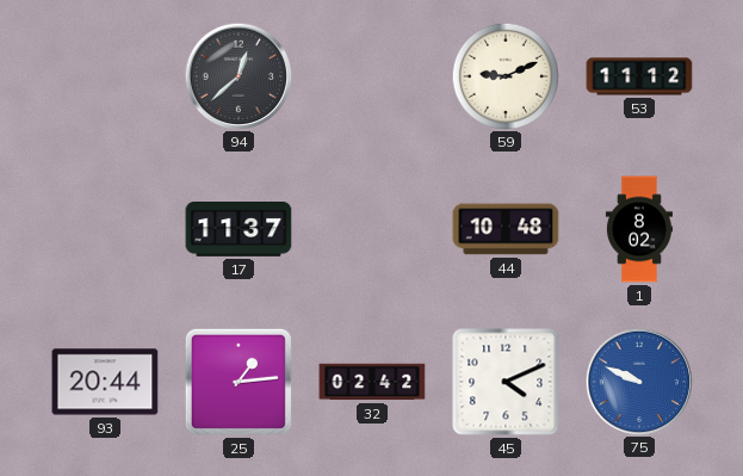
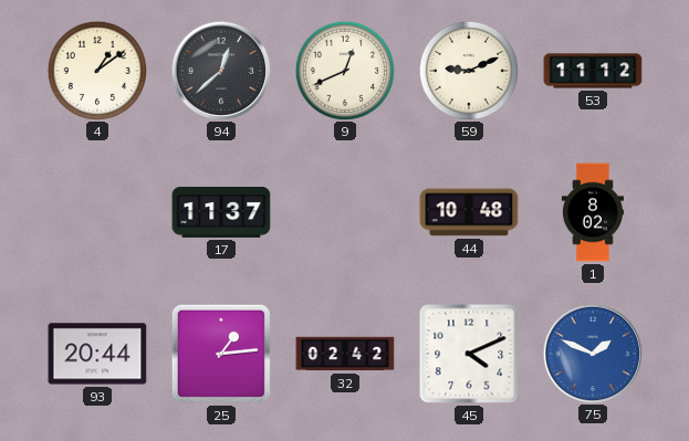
4: none -> 1:09 (96, 70)
9: none -> 12:41 (344, 70)
75: 9:49 -> 1:49 (592, 353)
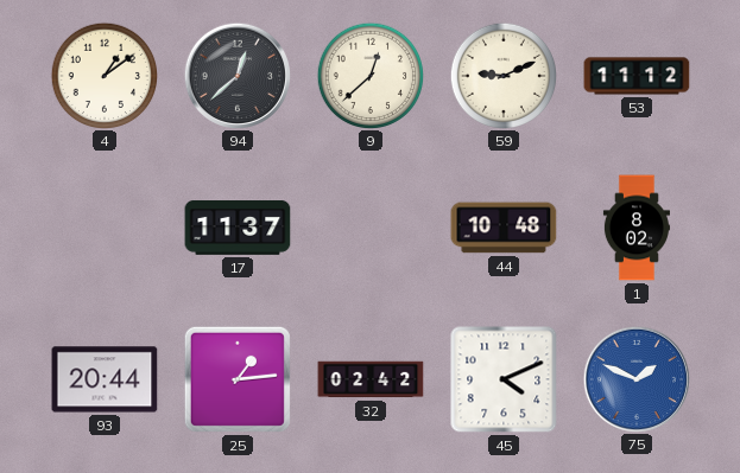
9: 12:41 -> 12:38 (369, 75)
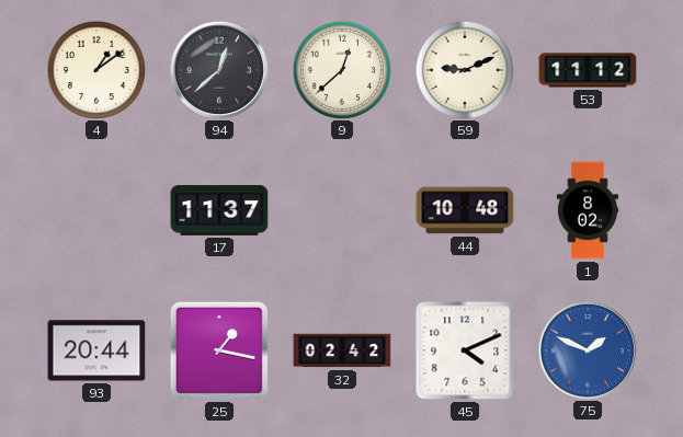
25: 1:14 -> 1:17 (219, 350)
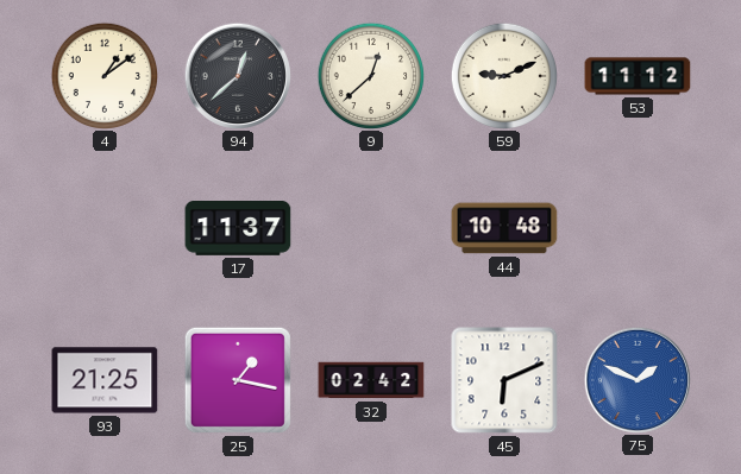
1: 8:02 -> none (588, 210)
93: 20:44 -> 21:25 (105, 380)
45: 4:11 -> 6:11 (504, 380)
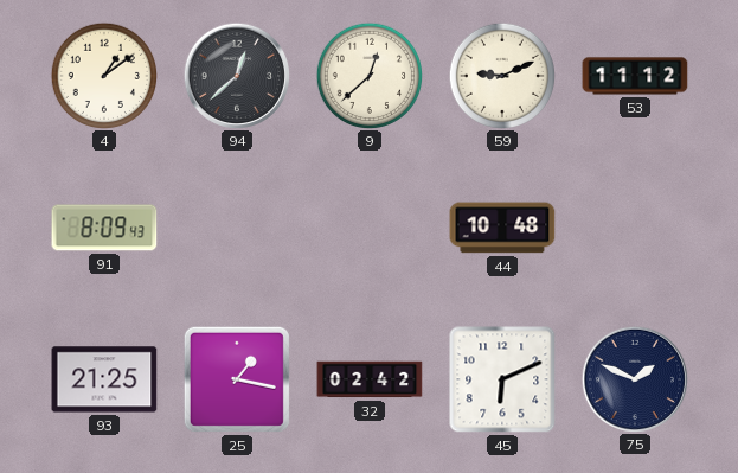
91: none -> 8:09 (104, 228)
17: 11:37 -> none (238, 229)
75 dial: blue -> navy (634, 378)
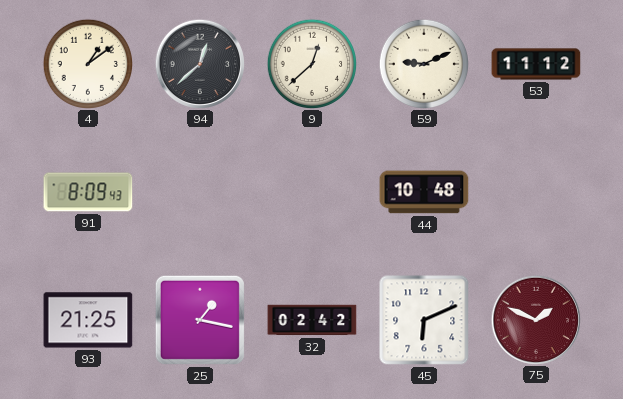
75 dial: navy -> burgundy (535, 319)
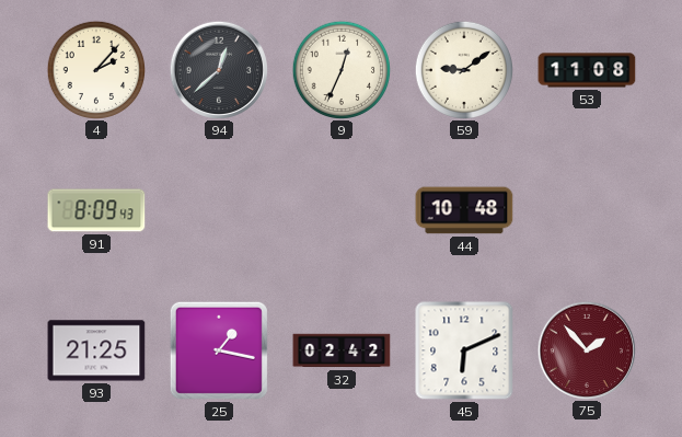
4: 1:09 -> 2:07 (95, 69)
9: 12:38 -> 12:34 (340, 69)
59: 9:11 -> 9:09 (463, 69)
53: 11:12 -> 11:08 (587, 70)
75: 1:49 -> 1:53 (586, 349)
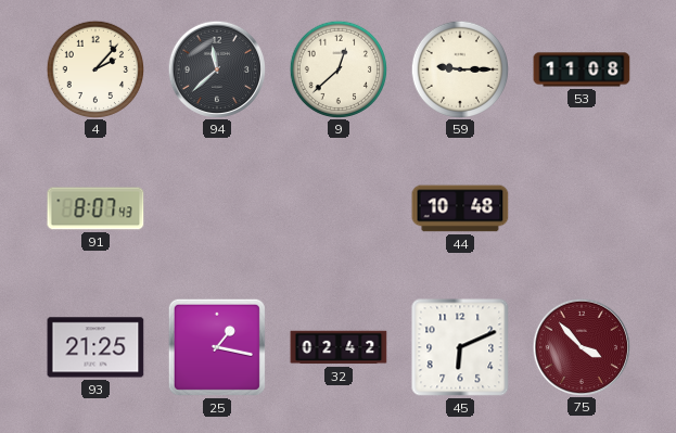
94: 12:38 -> 11:38 (216, 68)
9: 12:34 -> 12:38 (337, 68)
59: 9:09 -> 9:15 (459, 68)
91: 8:09 -> 8:07 (95, 208)
75: 1:53 -> 3:53 (581, 346)
